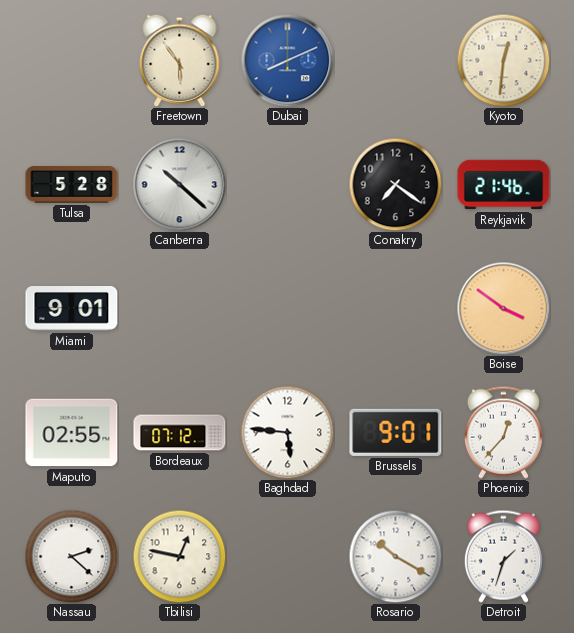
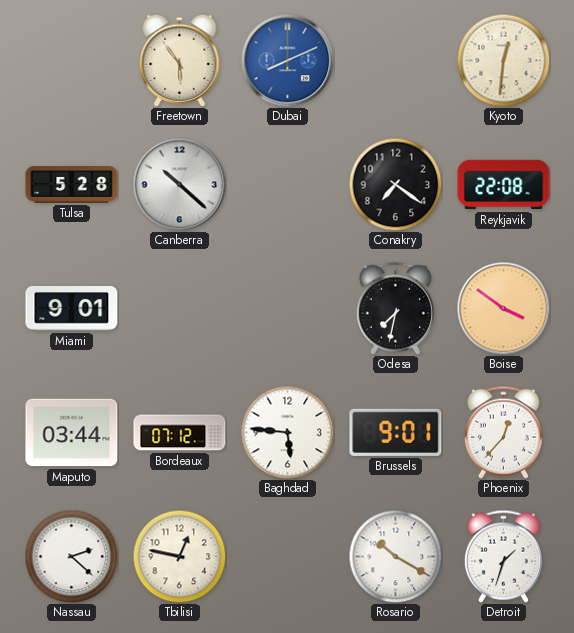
Reykjavik: 21:46 -> 22:08 (504, 185)
Odesa: none -> 7:32 (395, 308)
Maputo: 02:55 -> 03:44 (72, 433)
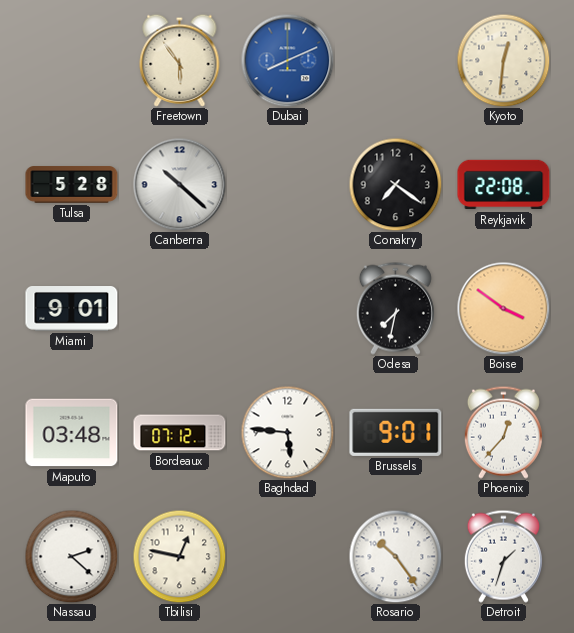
Maputo: 03:44 -> 03:48 (72, 433)
Rosario: 10:20 -> 10:24 (395, 556)
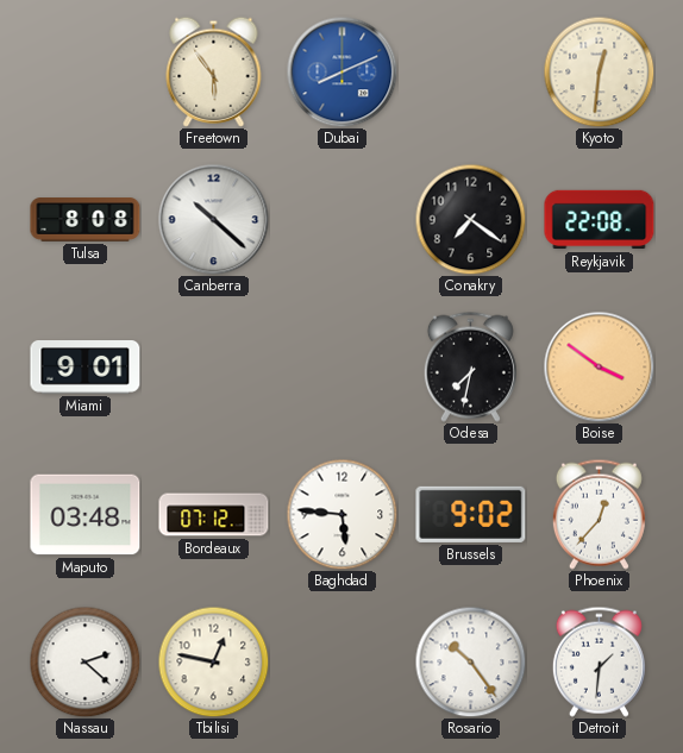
Tulsa: 5:28 -> 8:08 (86, 220)
Brussels: 9:01 -> 9:02 (471, 514)
Detroit: 1:33 -> 1:31 (599, 661)
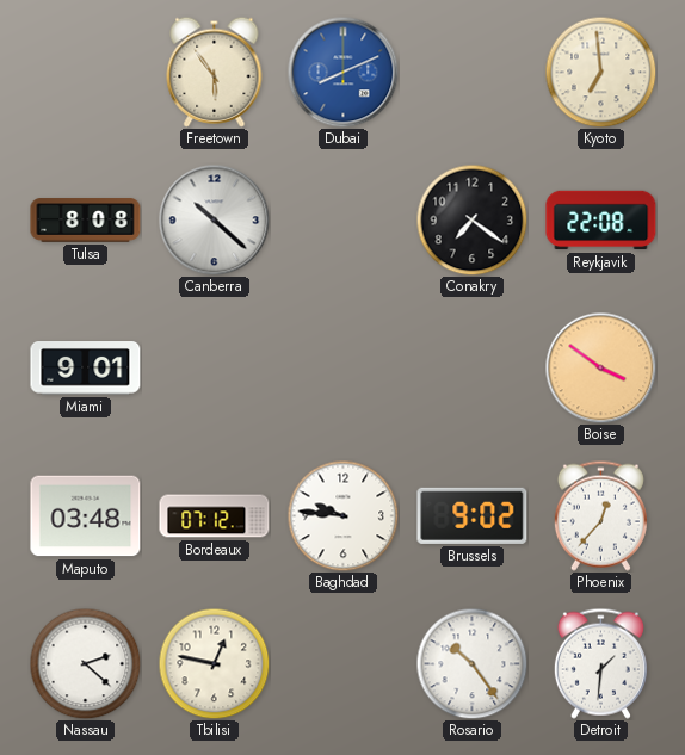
Kyoto: 12:31 -> 6:59 (600, 72)
Odesa: 7:32 -> none (470, 366)
Baghdad: 5:46 -> 9:46 (342, 515)
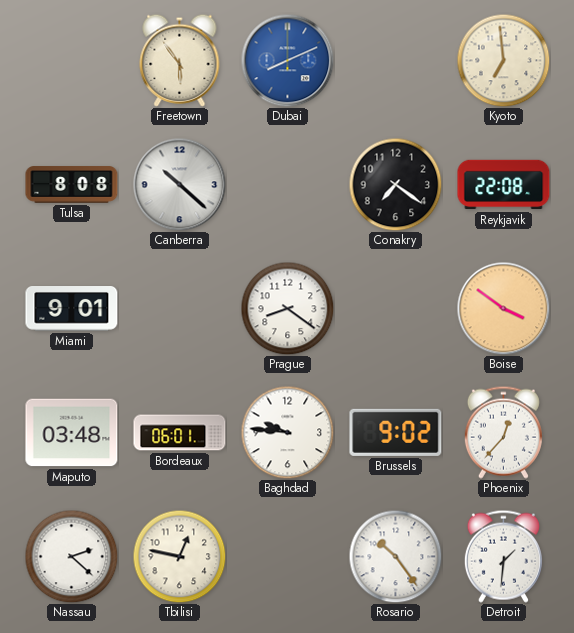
Prague: none -> 8:21 (287, 308)
Bordeaux: 07:12 -> 06:01 (180, 433)
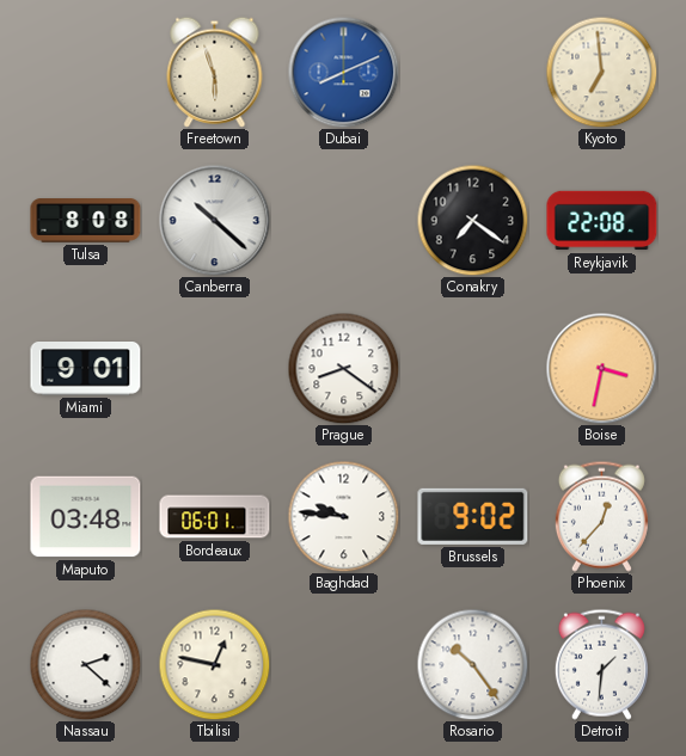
Freetown: 5:54 -> 5:57 (215, 72)
Boise: 3:51 -> 3:32 (601, 368)
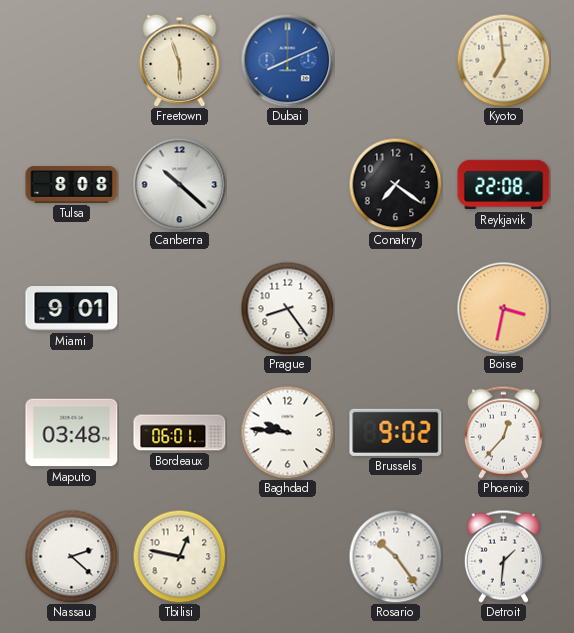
Prague: 8:21 -> 8:24 (287, 308)
